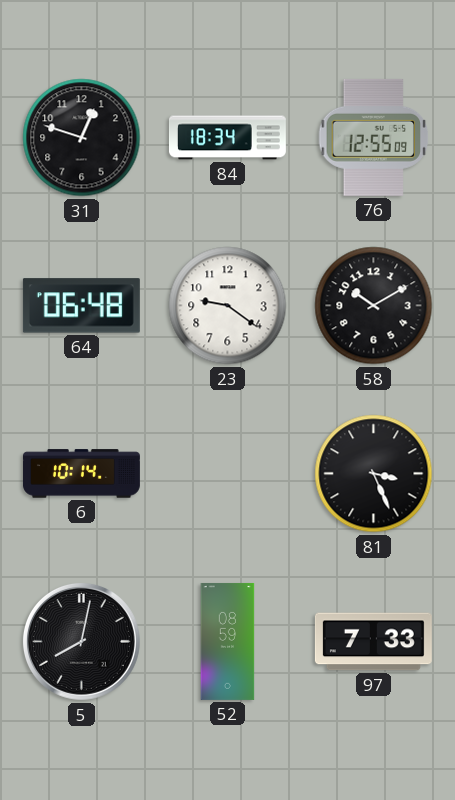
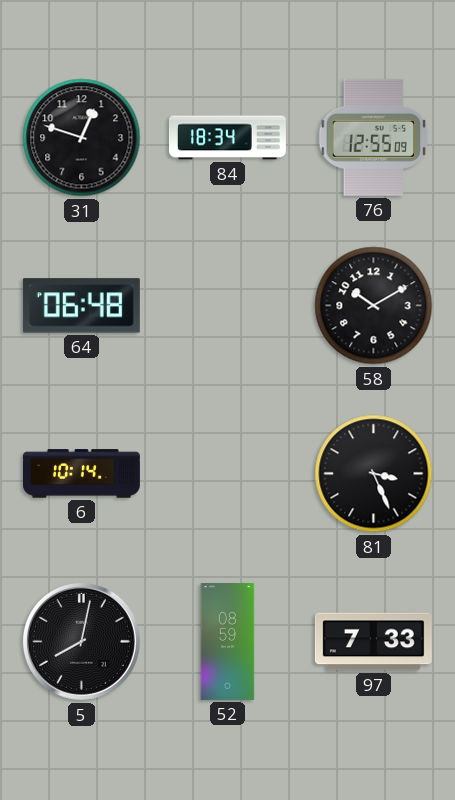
23: 9:21 -> none (228, 306)
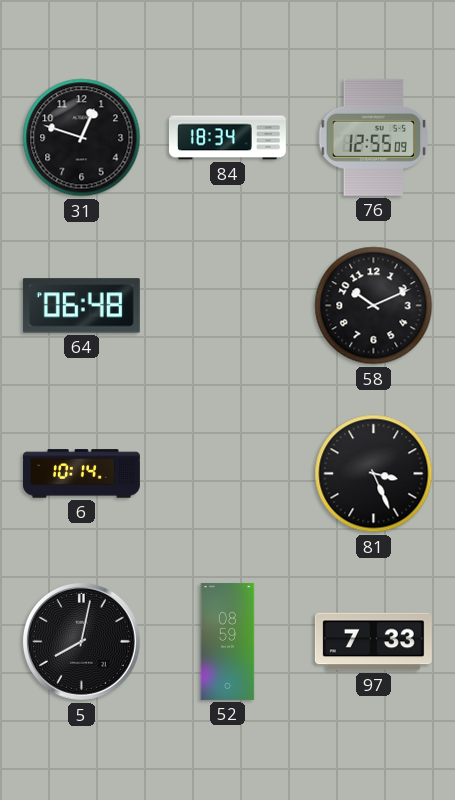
58: 10:10 -> 10:11 (374, 306)
